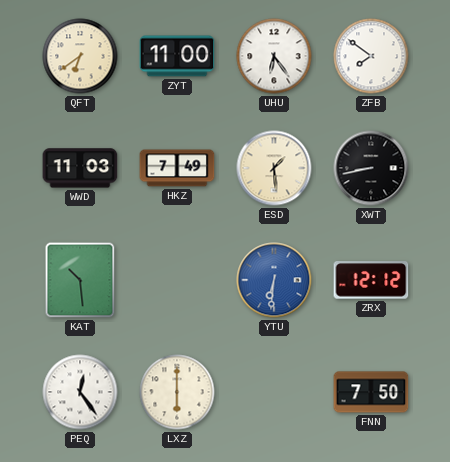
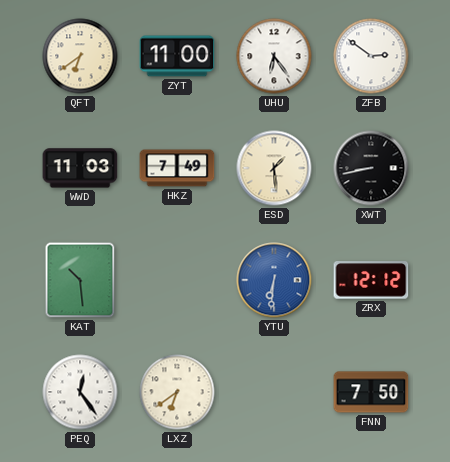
ZFB: 7:51 -> 2:51 (371, 56)
LXZ: 6:00 -> 6:39 (177, 392)
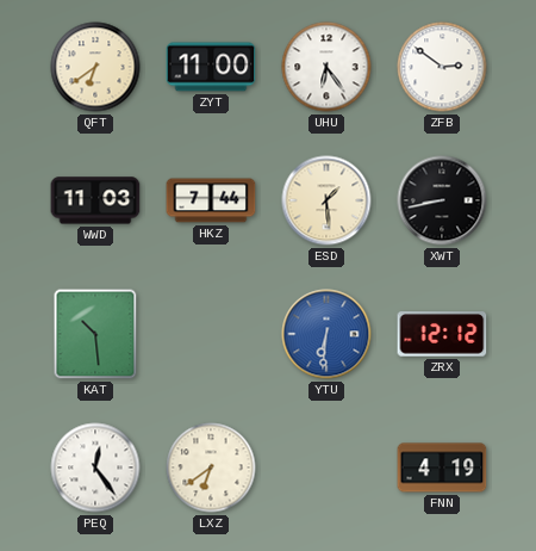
HKZ: 7:49 -> 7:44 (211, 200)
FNN: 7:50 -> 4:19 (442, 468)
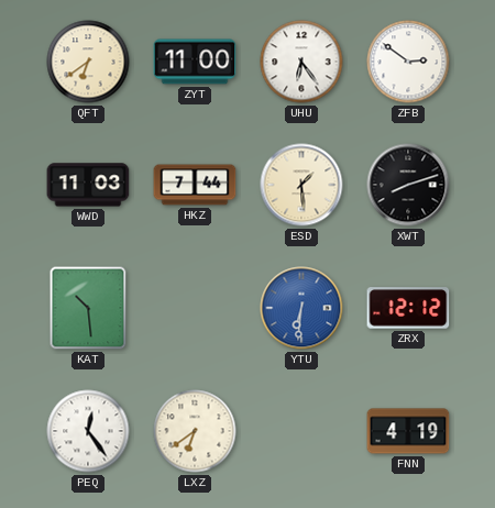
XWT: 8:43 -> 8:12 (408, 185)
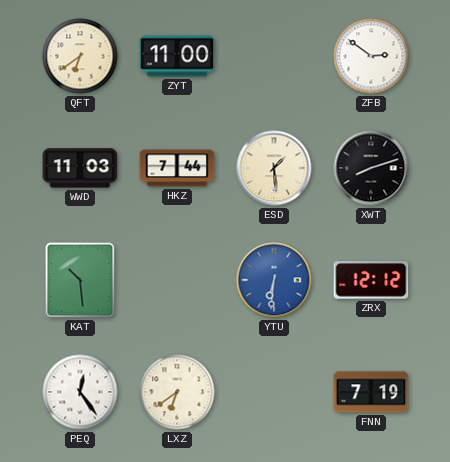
UHU: 6:24 -> none (301, 62)
FNN: 4:19 -> 7:19 (371, 392)
